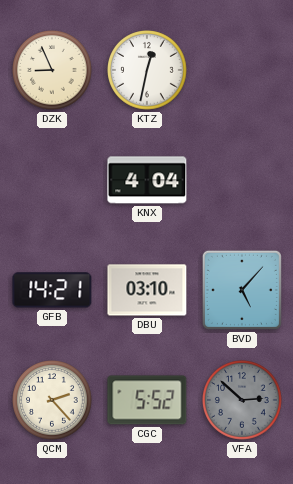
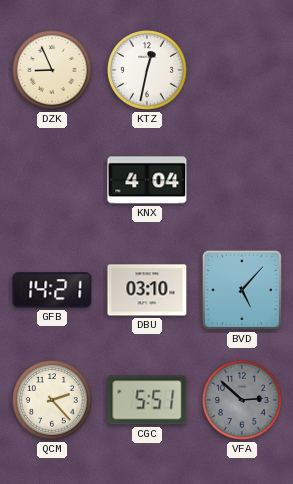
CGC: 5:52 -> 5:51 (147, 400)
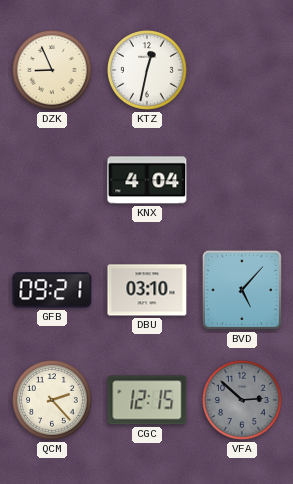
GFB: 14:21 -> 09:21 (52, 290)
CGC: 5:51 -> 12:15 (147, 400)
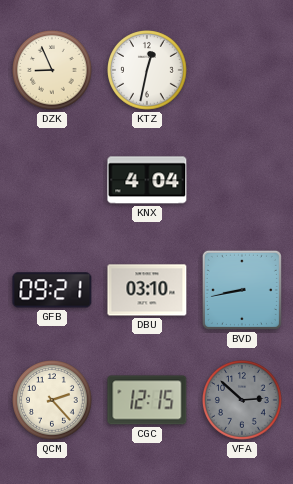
BVD: 5:07 -> 8:43 (242, 290)
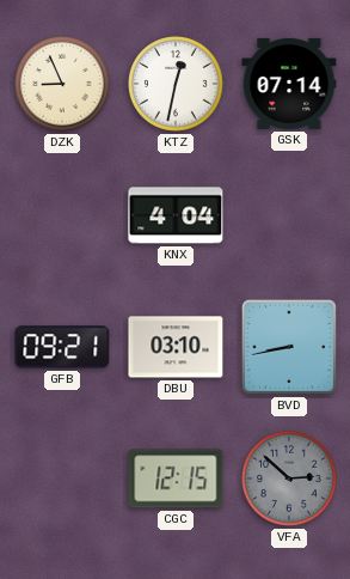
GSK: none -> 07:14 (289, 84)
QCM: 2:23 -> none (53, 401)
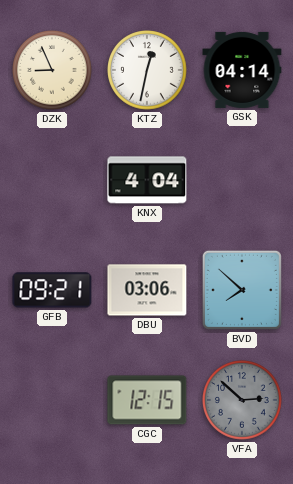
GSK: 07:14 -> 04:14 (242, 70)
DBU: 03:10 -> 03:06 (147, 290)
BVD: 8:43 -> 7:52 (242, 290)
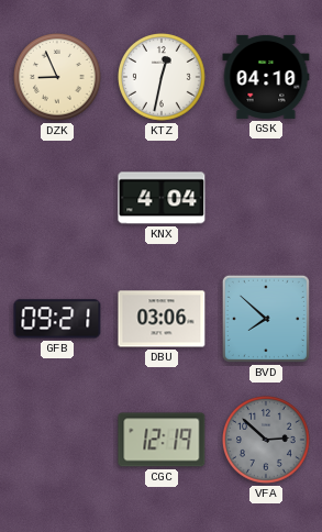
GSK: 04:14 -> 04:10 (266, 77)
CGC: 12:15 -> 12:19 (162, 440)
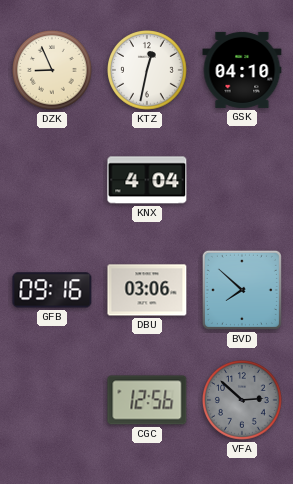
GFB: 09:21 -> 09:16 (52, 290)
CGC: 12:19 -> 12:56 (147, 400)
